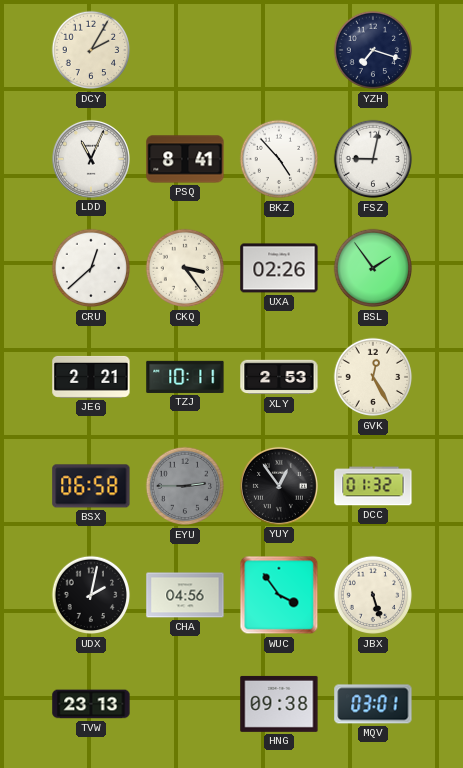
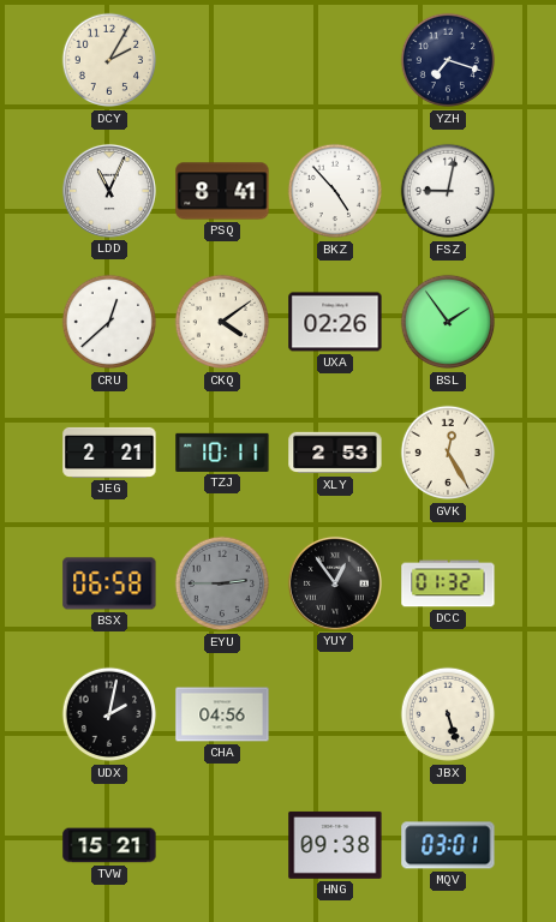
CKQ: 3:24 -> 4:09 (222, 322)
WUC: 3:54 -> none (279, 595)
TVW: 23:13 -> 15:21 (109, 845)
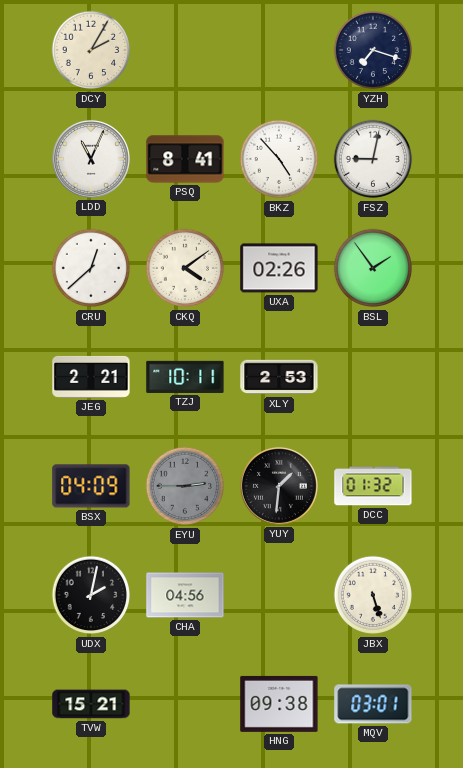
GVK: 12:25 -> none (448, 453)
BSX: 06:58 -> 04:09 (91, 486)
YUY: 12:54 -> 1:31 (279, 486)
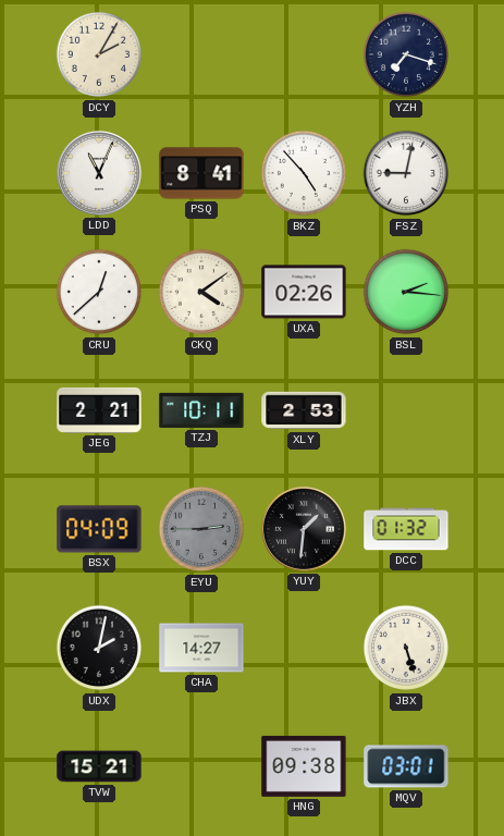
BSL: 1:54 -> 2:16 (406, 292)
CHA: 04:56 -> 14:27 (201, 648)
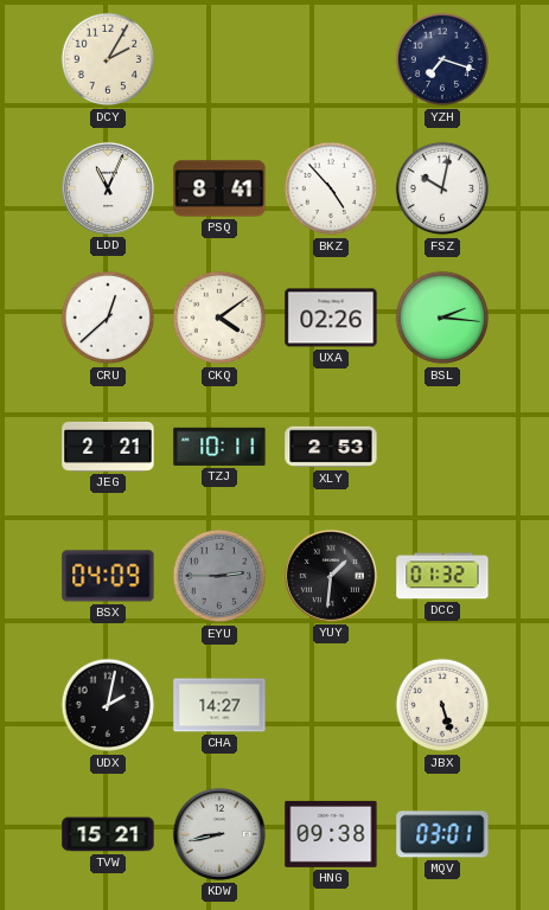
FSZ: 9:02 -> 10:02 (442, 188)
KDW: none -> 8:43 (219, 834)
